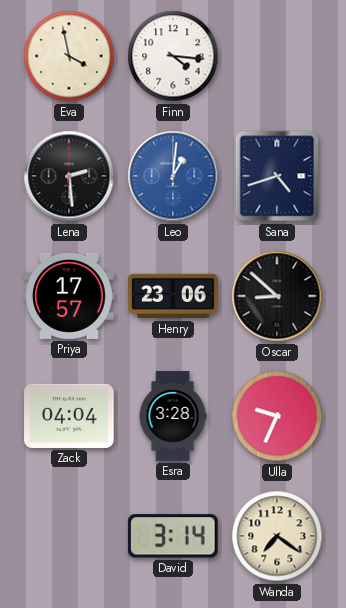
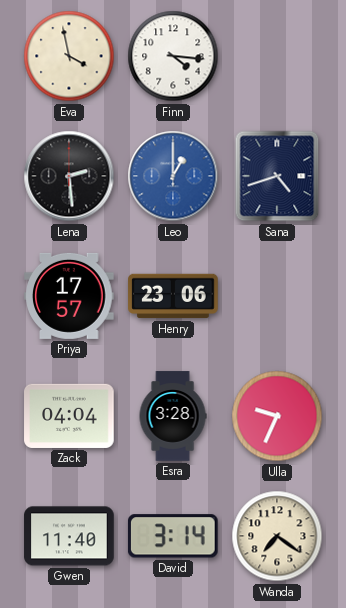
Leo: 1:01 -> 1:00 (173, 176)
Oscar: 8:52 -> none (277, 296)
Gwen: none -> 11:40 (69, 536)
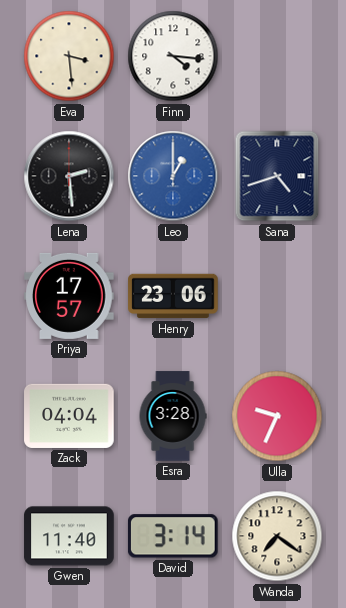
Eva: 3:58 -> 3:29 (69, 56)
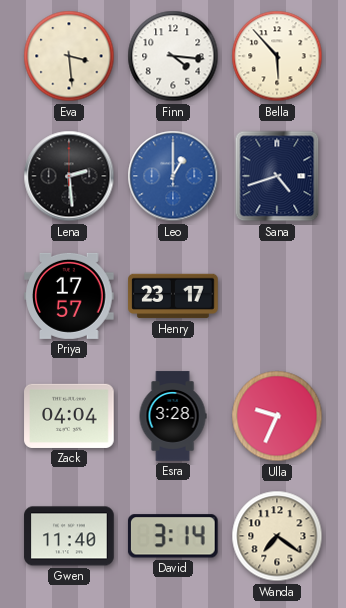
Bella: none -> 5:53 (277, 56)
Henry: 23:06 -> 23:17 (173, 296)
